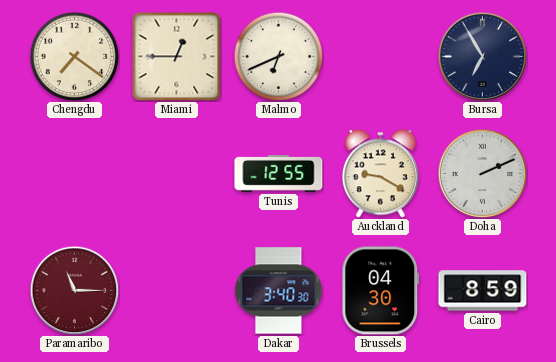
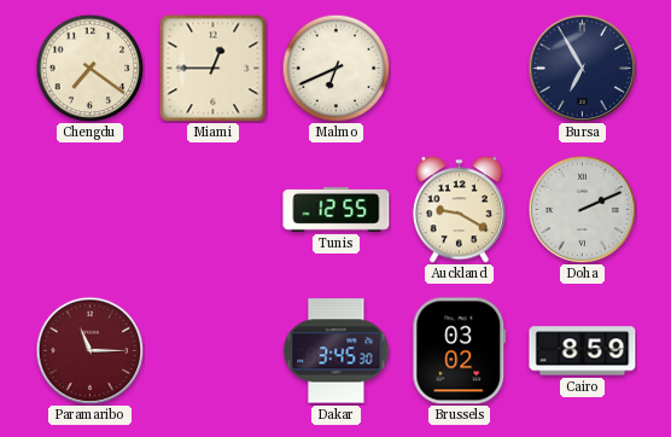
Dakar: 3:40 -> 3:45 (337, 351)
Brussels: 04:30 -> 03:02 (460, 351)
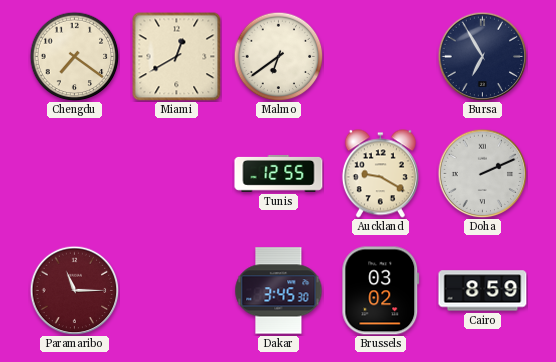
Miami: 12:45 -> 12:40 (176, 56)
Malmo: 6:41 -> 6:39 (278, 56)
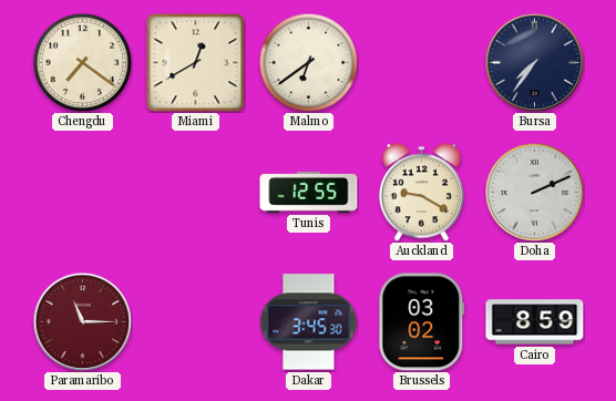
Bursa: 6:55 -> 7:36 (534, 62)
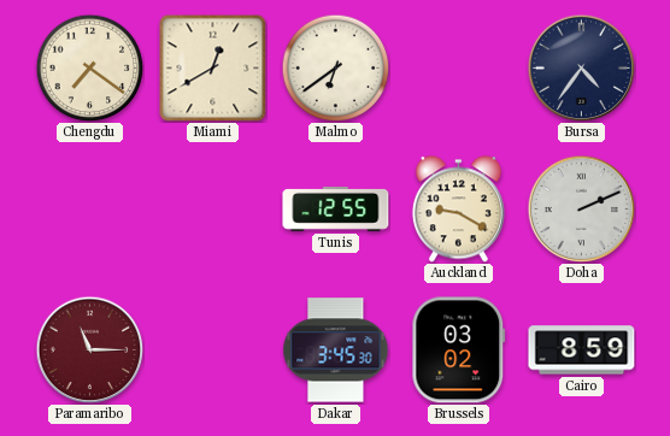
Bursa: 7:36 -> 4:36 (581, 67)
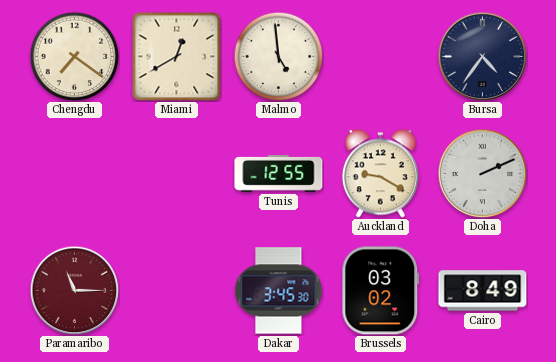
Malmo: 6:39 -> 4:59 (278, 56)
Cairo: 8:59 -> 8:49 (483, 291)
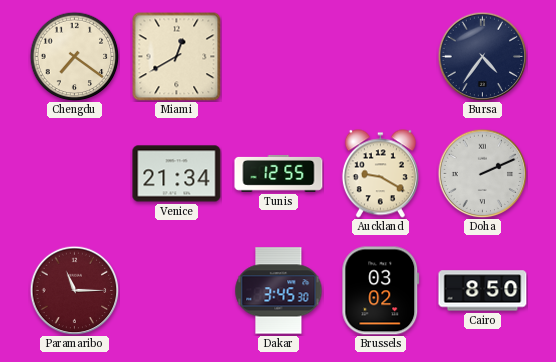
Malmo: 4:59 -> none (278, 56)
Venice: none -> 21:34 (177, 174)
Cairo: 8:49 -> 8:50 (483, 291)
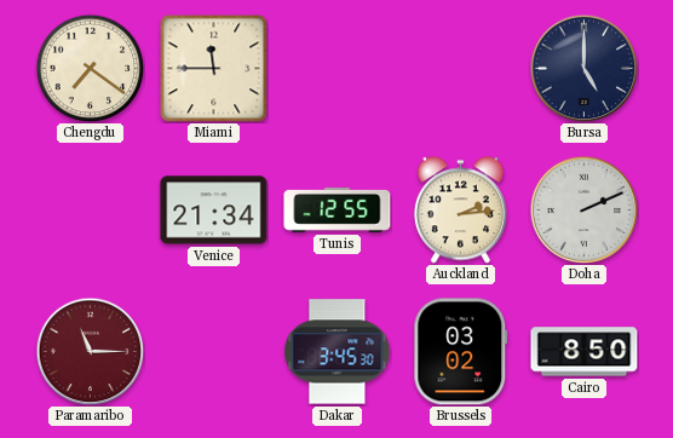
Miami: 12:40 -> 11:45 (213, 68)
Bursa: 4:36 -> 5:00 (583, 68)
Auckland: 9:20 -> 2:14 (460, 211)
